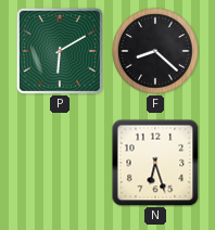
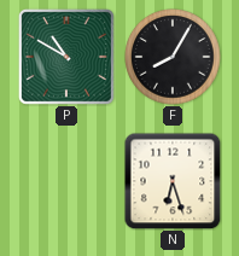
P: 6:10 -> 10:50 (66, 57)
F: 8:22 -> 8:05 (173, 57)
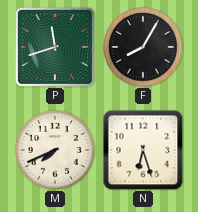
P: 10:50 -> 11:42 (55, 47)
M: none -> 7:41 (55, 150)
